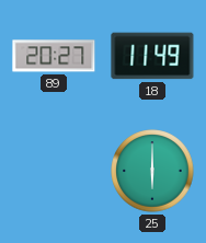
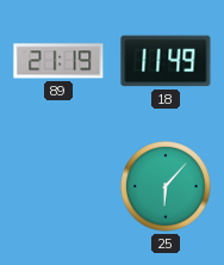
89: 20:27 -> 21:19 (58, 61)
25: 6:00 -> 6:07 (166, 186)
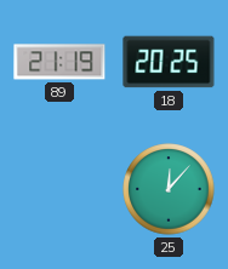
18: 11:49 -> 20:25 (169, 62)
25: 6:07 -> 12:07 (169, 189)
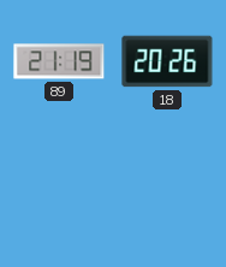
18: 20:25 -> 20:26 (167, 61)
25: 12:07 -> none (169, 189)
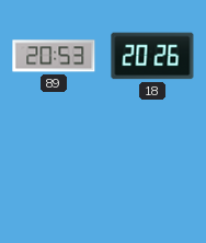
89: 21:19 -> 20:53 (54, 56)
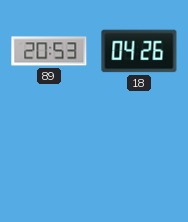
18: 20:26 -> 04:26 (139, 51)
